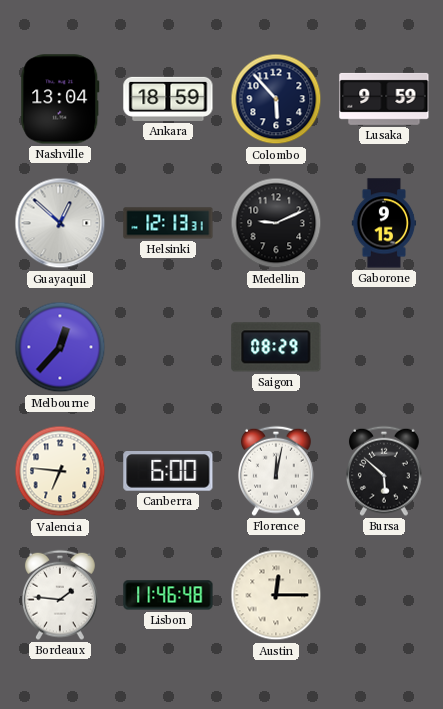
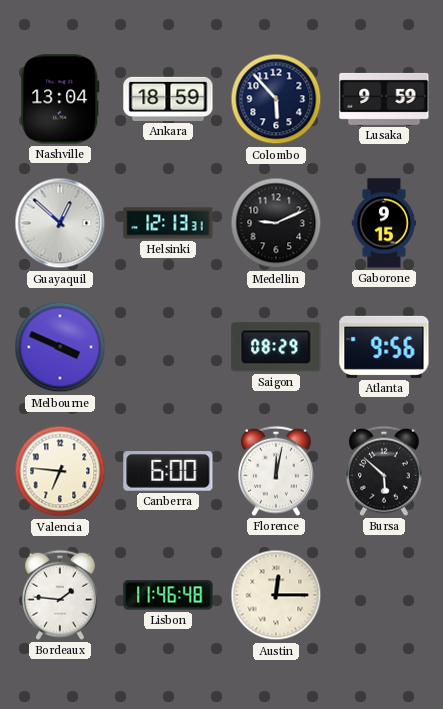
Melbourne: 12:37 -> 3:49 (60, 347)
Atlanta: none -> 9:56 (384, 347)
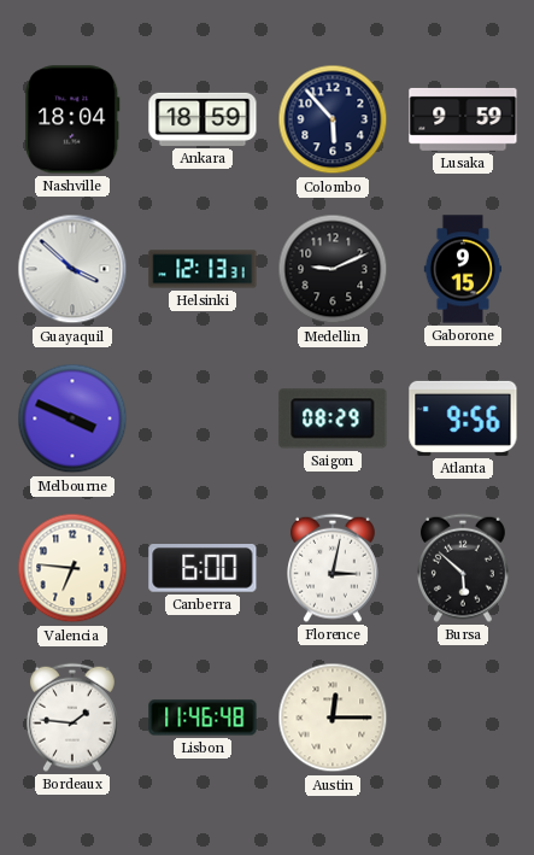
Nashville: 13:04 -> 18:04 (72, 119)
Guayaquil: 12:52 -> 3:52 (72, 269)
Florence: 12:02 -> 3:02 (334, 568)
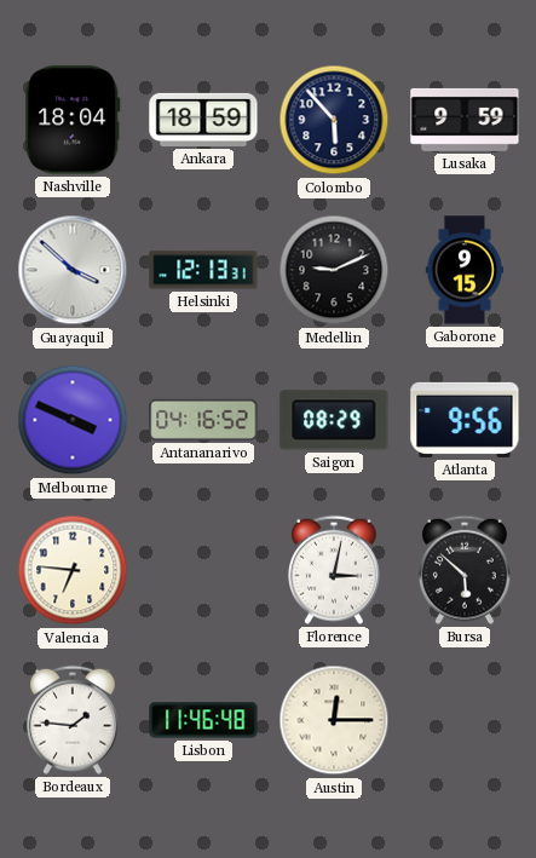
Antananarivo: none -> 04:16 (203, 420)
Canberra: 6:00 -> none (203, 569)
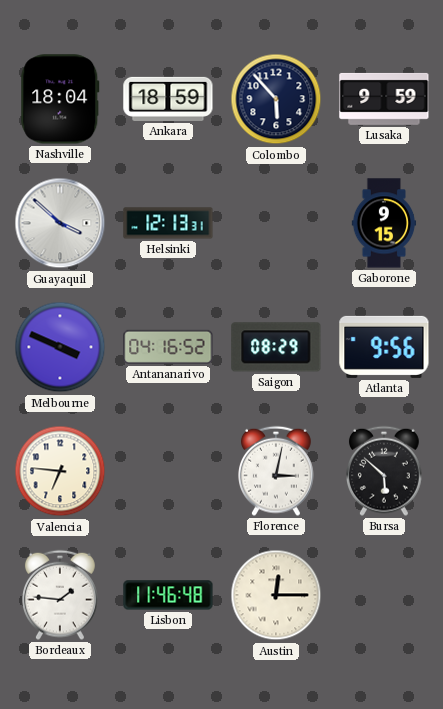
Medellin: 9:11 -> none (334, 270)
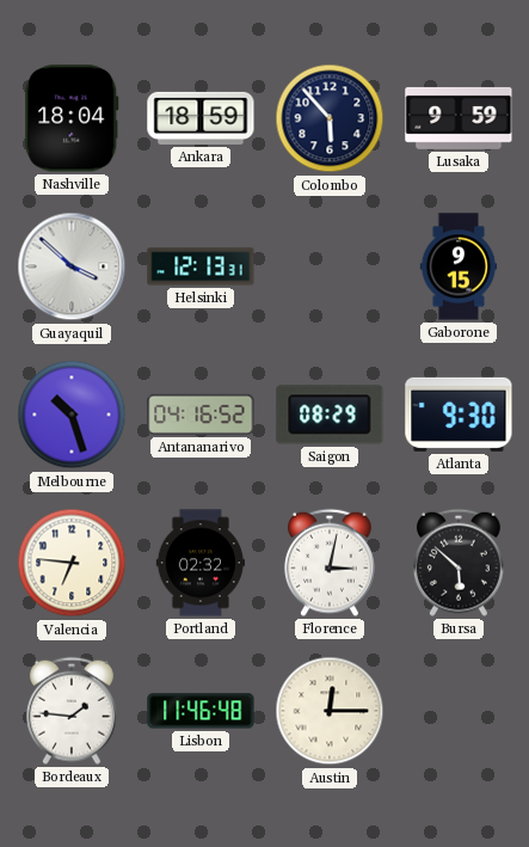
Melbourne: 3:49 -> 10:27 (72, 415)
Atlanta: 9:56 -> 9:30 (459, 415)
Portland: none -> 02:32 (201, 563)
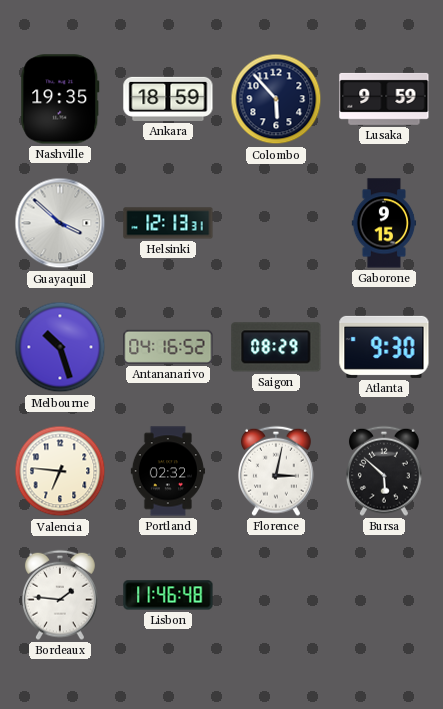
Nashville: 18:04 -> 19:35 (60, 99)
Austin: 12:15 -> none (330, 711)
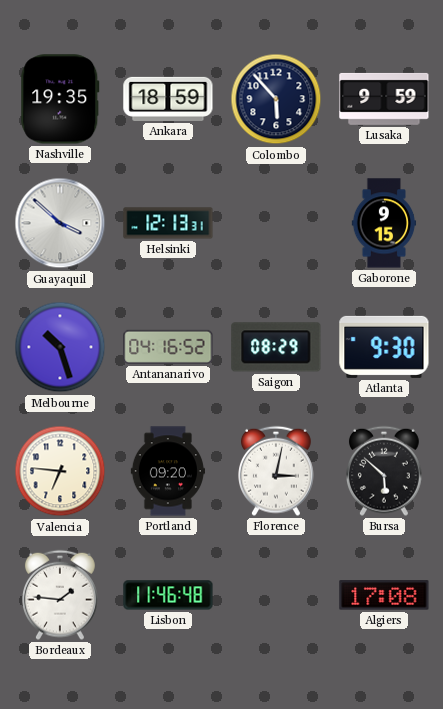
Portland: 02:32 -> 09:20 (168, 471)
Algiers: none -> 17:08 (384, 595)
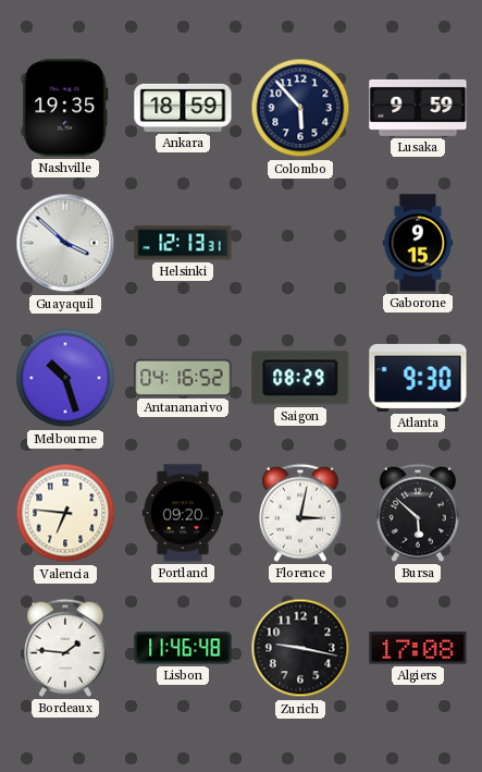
Zurich: none -> 9:17 (300, 648)
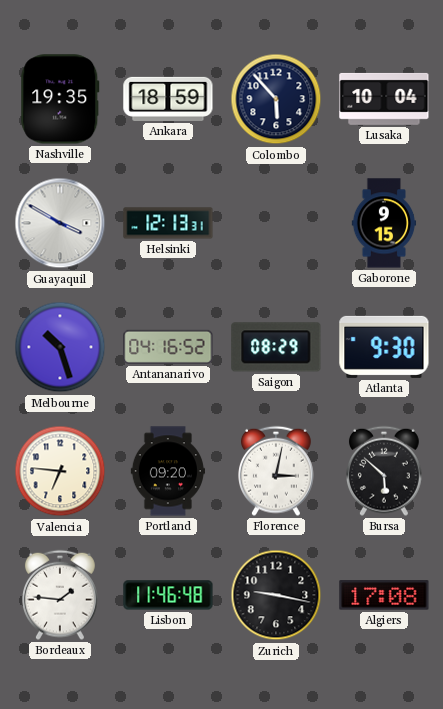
Lusaka: 9:59 -> 10:04 (384, 99)
Guayaquil: 3:52 -> 3:50 (60, 223)
